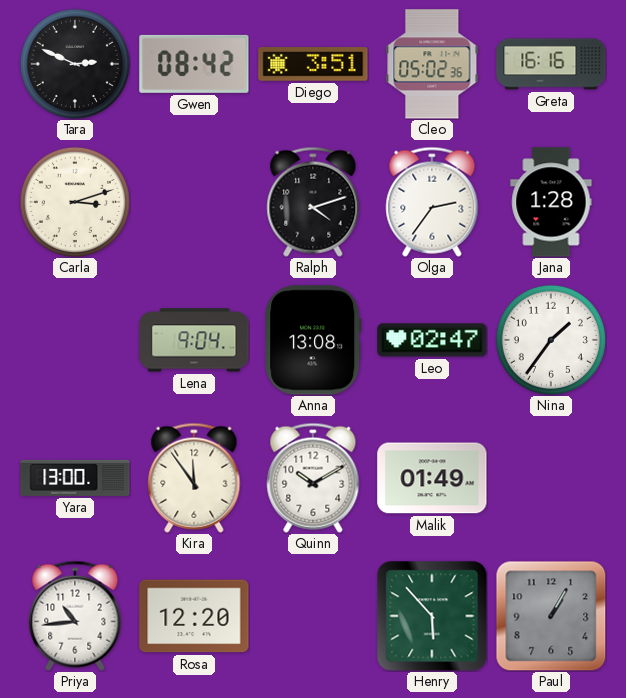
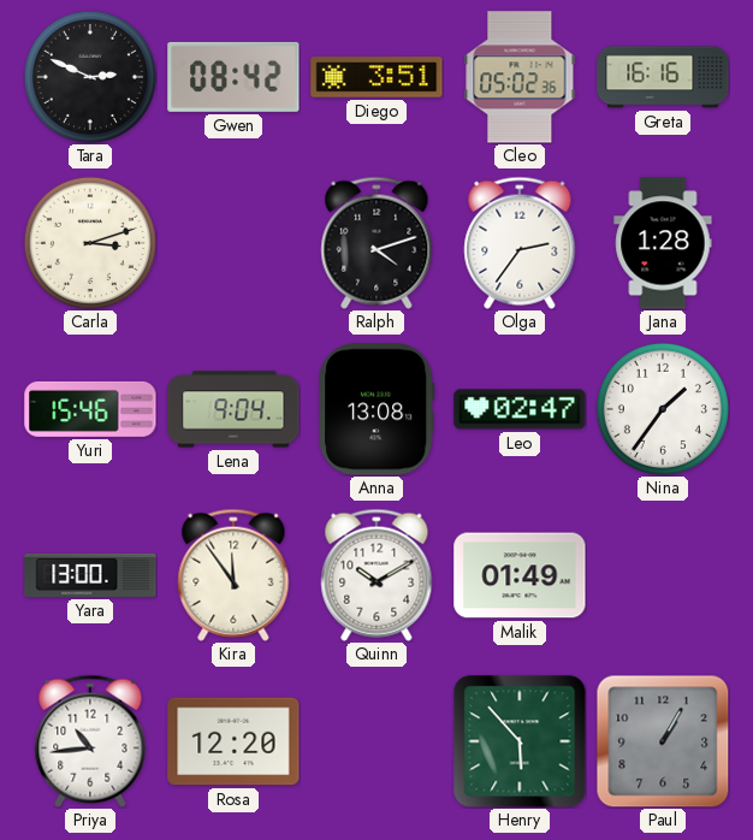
Yuri: none -> 15:46 (90, 409)
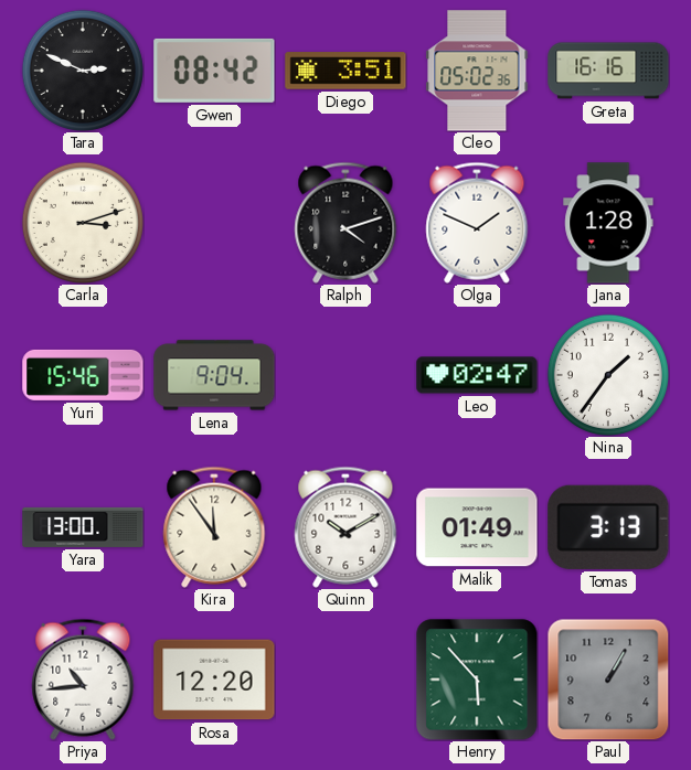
Olga: 2:36 -> 1:49 (477, 223)
Anna: 13:08 -> none (376, 409)
Tomas: none -> 3:13 (608, 527)
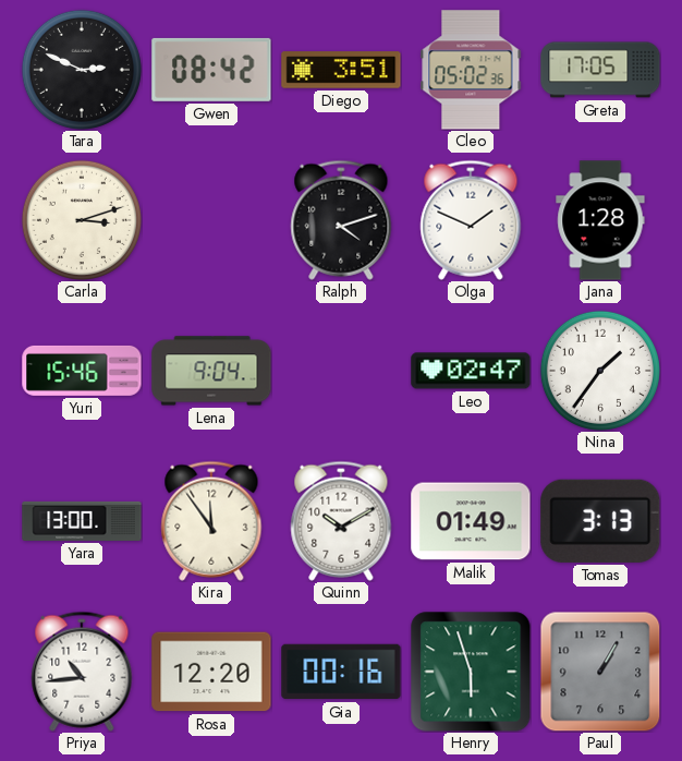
Greta: 16:16 -> 17:05 (600, 70)
Gia: none -> 00:16 (341, 672)
Henry: 5:53 -> 5:57 (471, 672)
